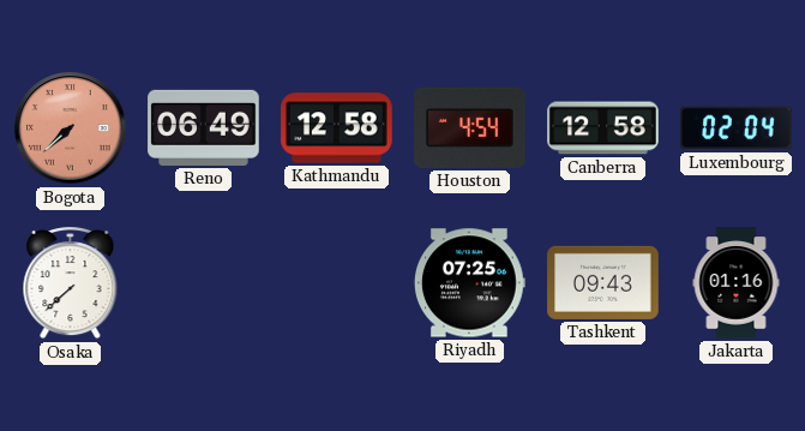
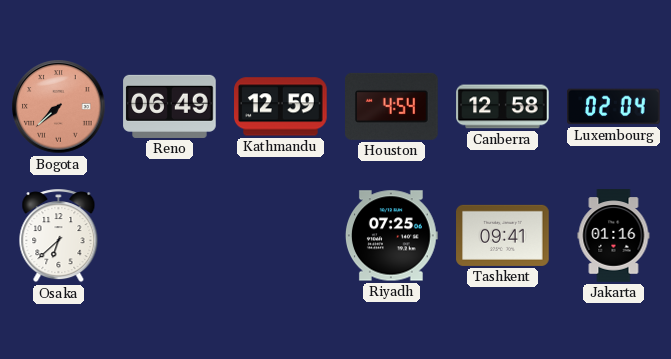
Kathmandu: 12:58 -> 12:59 (281, 107)
Osaka: 7:38 -> 6:38 (59, 236)
Tashkent: 09:43 -> 09:41 (503, 235)
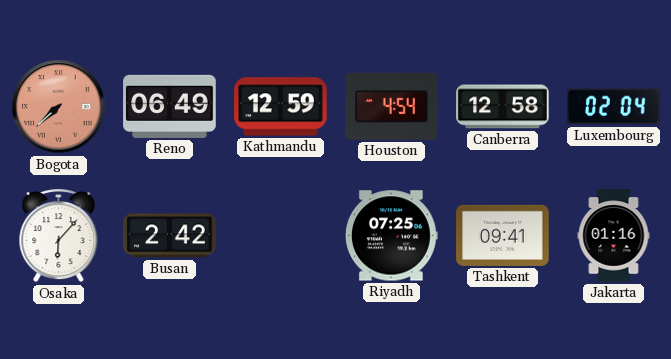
Osaka: 6:38 -> 6:07 (59, 236)
Busan: none -> 2:42 (170, 236)
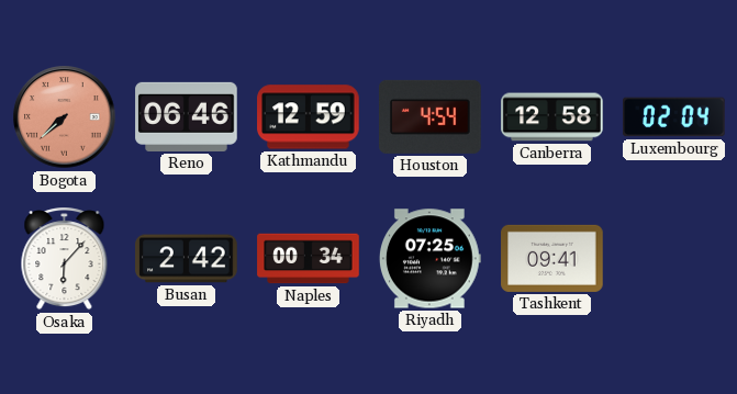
Reno: 06:49 -> 06:46 (187, 116)
Naples: none -> 00:34 (309, 259)
Jakarta: 01:16 -> none (614, 236)
